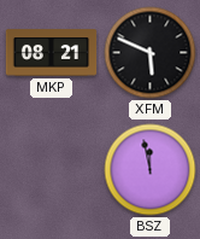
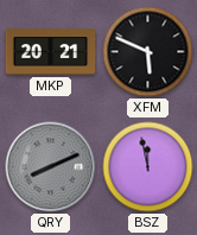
MKP: 08:21 -> 20:21 (51, 52)
QRY: none -> 8:11 (51, 167)
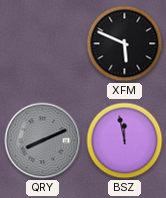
MKP: 20:21 -> none (51, 52)
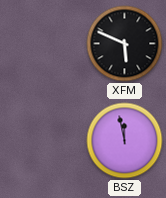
QRY: 8:11 -> none (43, 141)
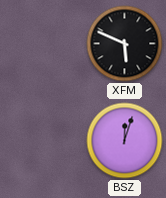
BSZ: 11:58 -> 12:03 (125, 141)
